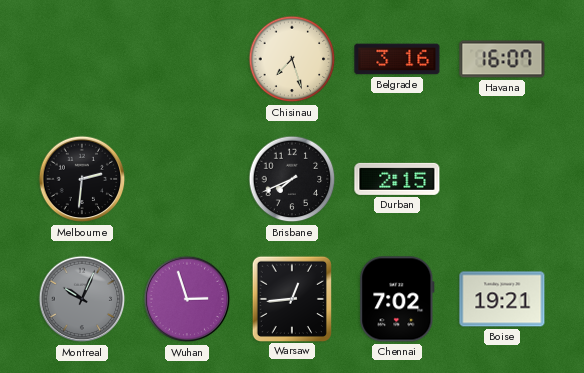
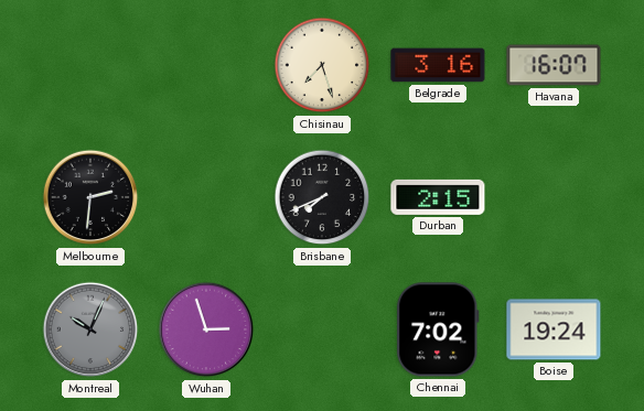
Warsaw: 12:44 -> none (291, 298)
Boise: 19:21 -> 19:24 (554, 329)
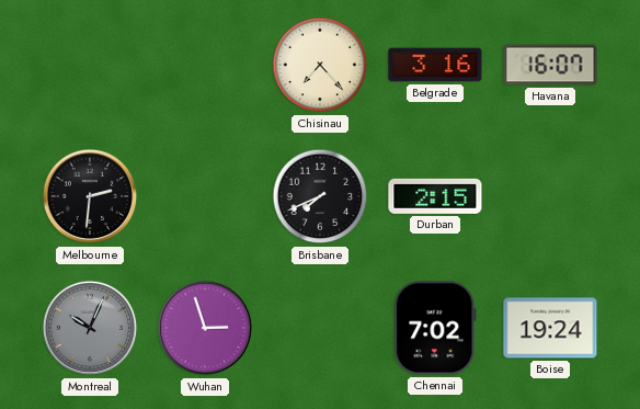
Chisinau: 7:27 -> 7:23 (320, 65)
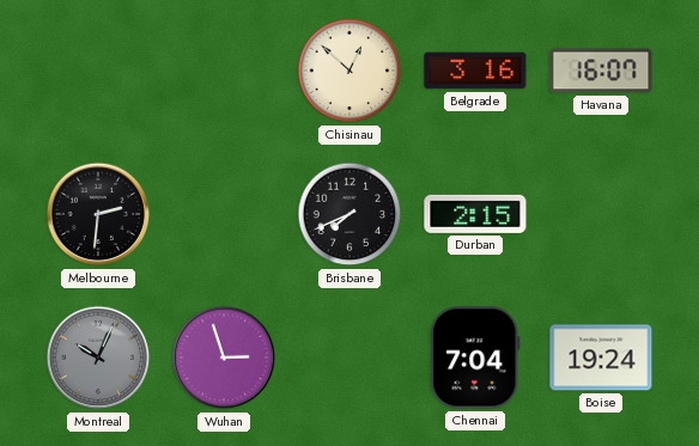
Chisinau: 7:23 -> 12:52 (349, 71)
Chennai: 7:02 -> 7:04 (475, 358)
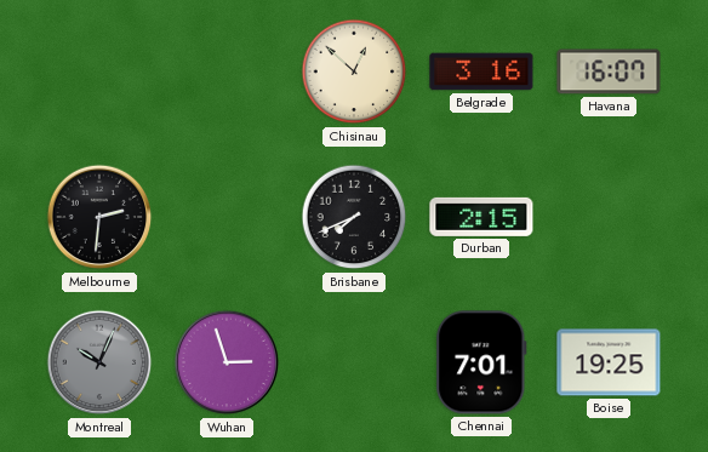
Chennai: 7:04 -> 7:01 (481, 362)
Boise: 19:24 -> 19:25 (609, 362)
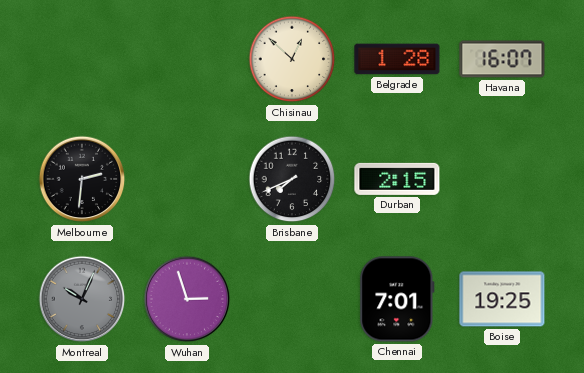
Belgrade: 3:16 -> 1:28 (397, 59)
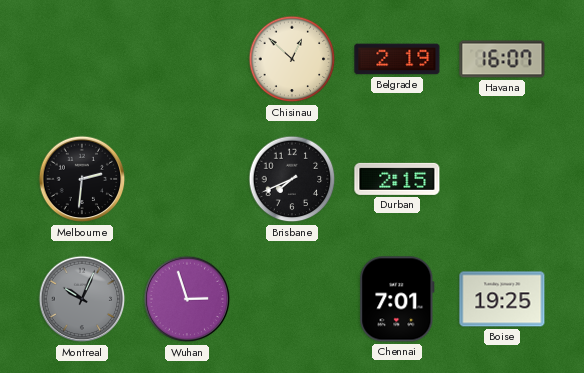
Belgrade: 1:28 -> 2:19 (397, 59)
